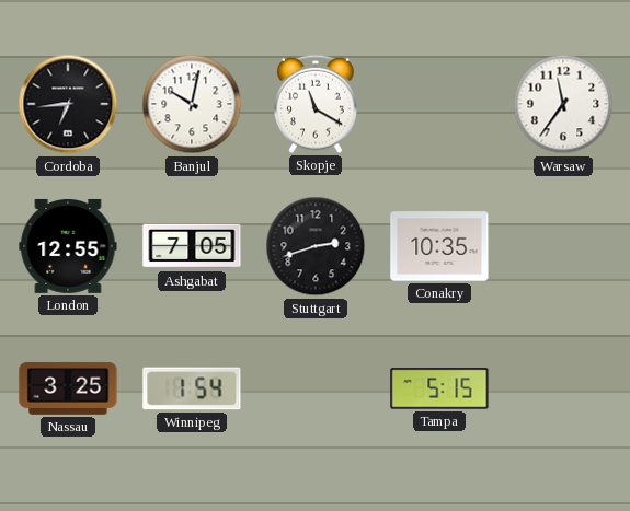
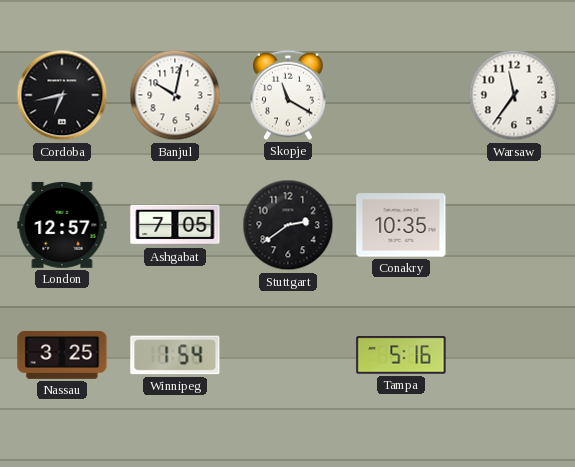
Cordoba: 6:44 -> 6:43 (62, 95)
London: 12:55 -> 12:57 (62, 225)
Stuttgart: 2:42 -> 2:39 (288, 225)
Tampa: 5:15 -> 5:16 (401, 355)
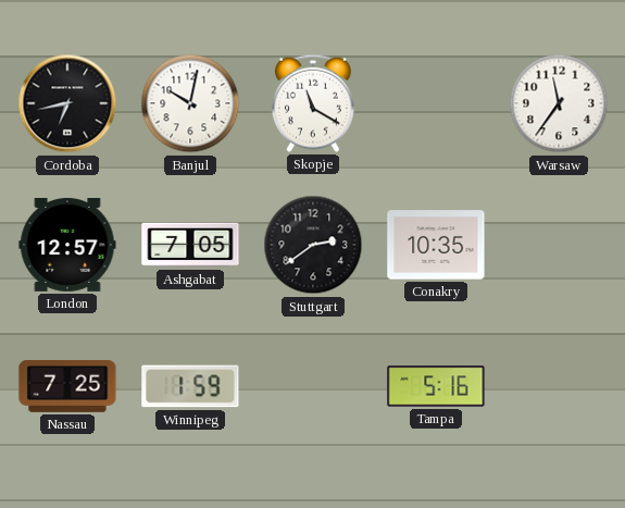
Nassau: 3:25 -> 7:25 (67, 386)
Winnipeg: 1:54 -> 1:59 (190, 386)
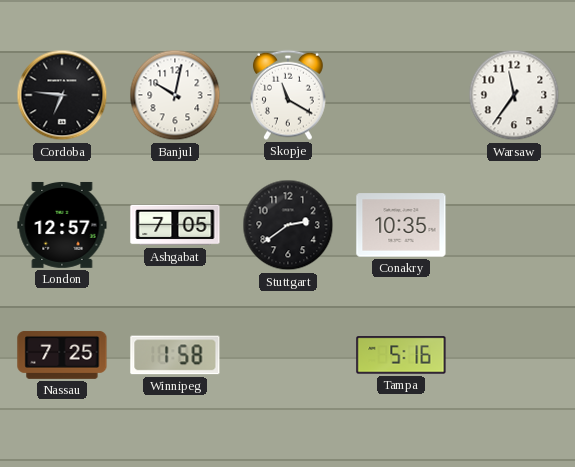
Cordoba: 6:43 -> 6:46 (62, 95)
Winnipeg: 1:59 -> 1:58 (175, 355)
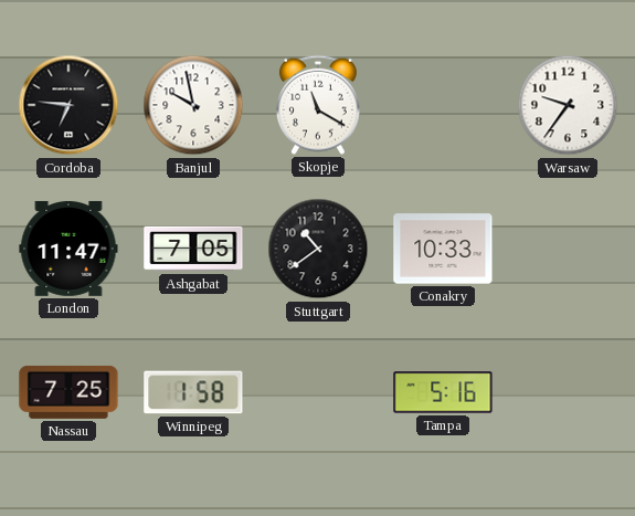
Banjul: 10:02 -> 9:58 (193, 105)
Warsaw: 11:36 -> 9:36 (568, 105)
London: 12:57 -> 11:47 (68, 249)
Stuttgart: 2:39 -> 10:39 (318, 249)
Conakry: 10:35 -> 10:33 (443, 249)
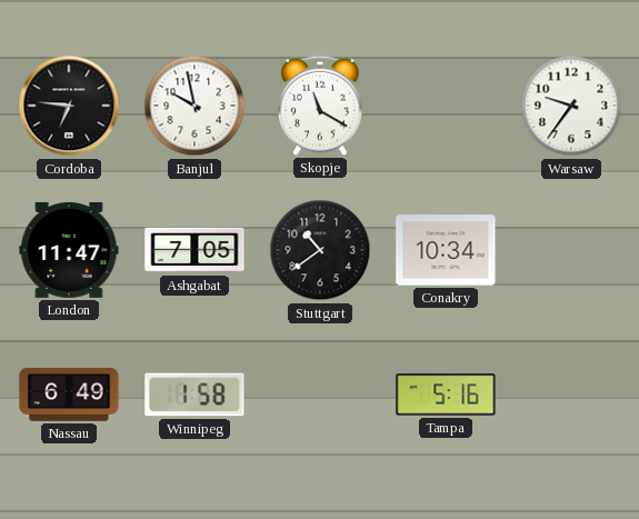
Conakry: 10:33 -> 10:34 (446, 250)
Nassau: 7:25 -> 6:49 (69, 395)
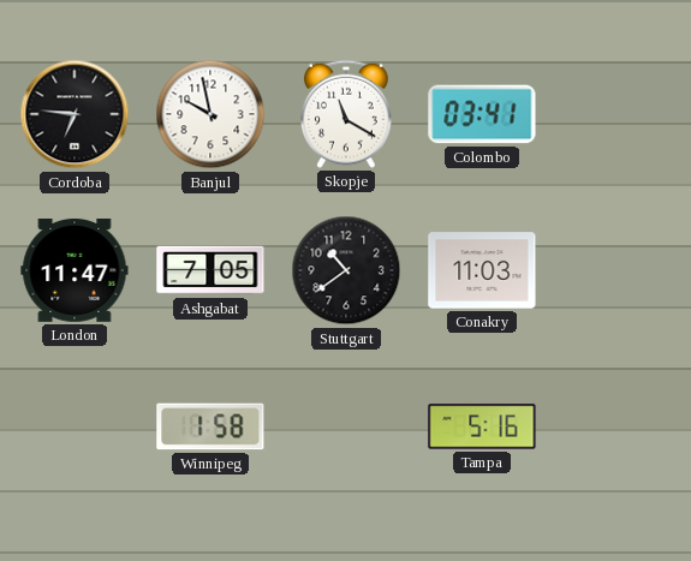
Colombo: none -> 03:41 (482, 114)
Warsaw: 9:36 -> none (571, 106)
Conakry: 10:34 -> 11:03 (482, 270)
Nassau: 6:49 -> none (69, 395)
